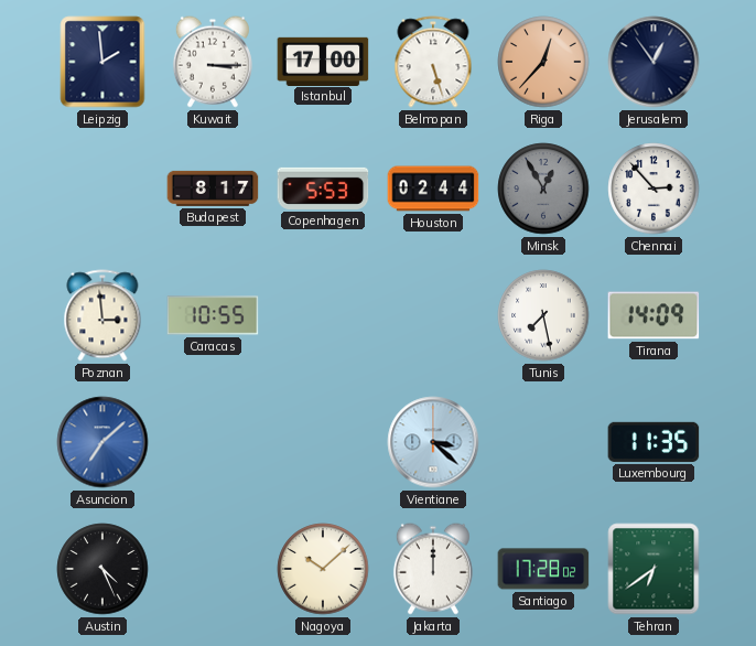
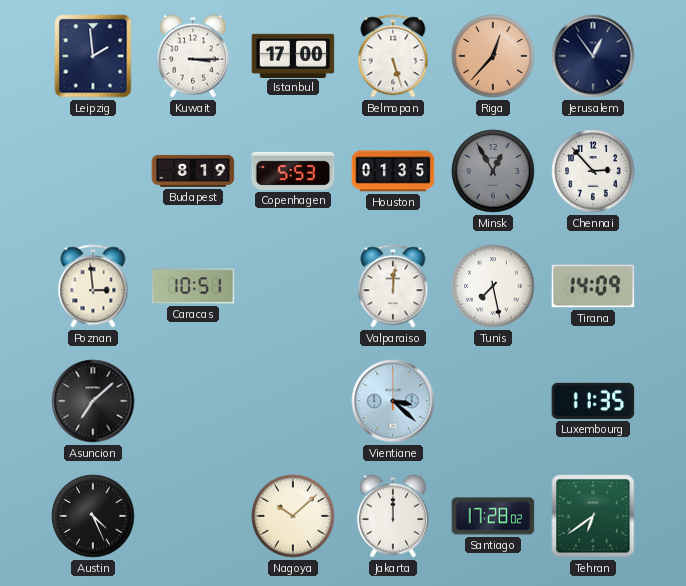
Budapest: 8:17 -> 8:19 (193, 171)
Houston: 02:44 -> 01:35 (393, 171)
Caracas: 10:55 -> 10:51 (193, 286)
Valparaiso: none -> 12:01 (393, 286)
Asuncion dial: blue -> black (93, 401)
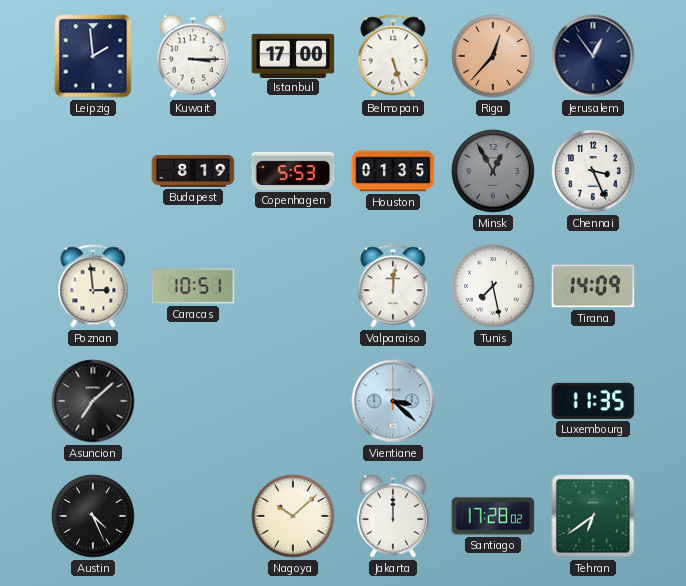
Chennai: 2:53 -> 3:26 (593, 171)
